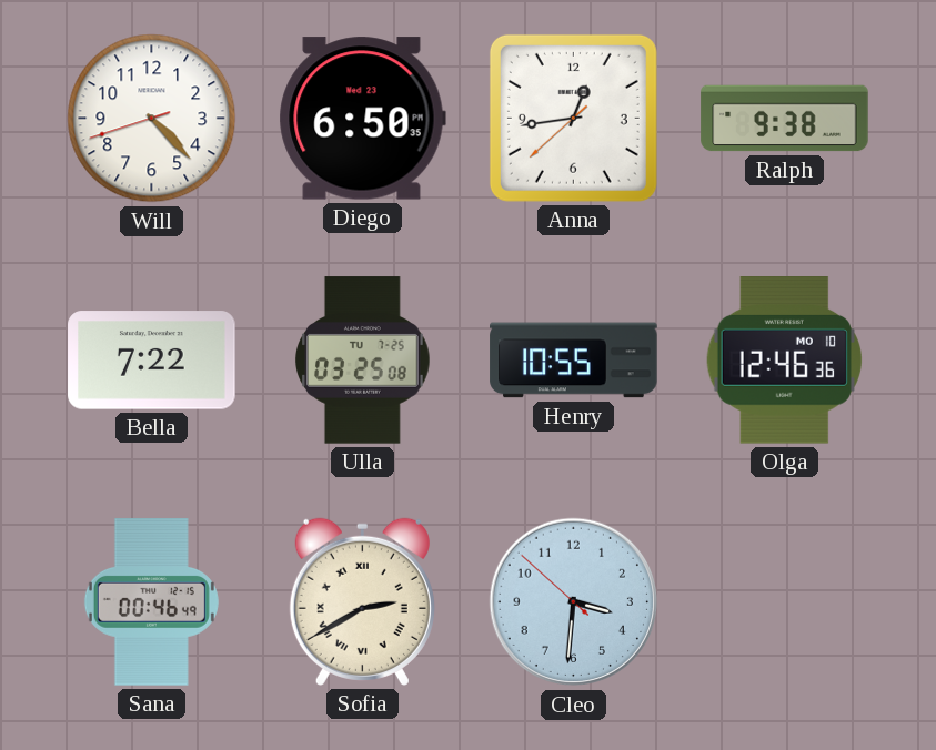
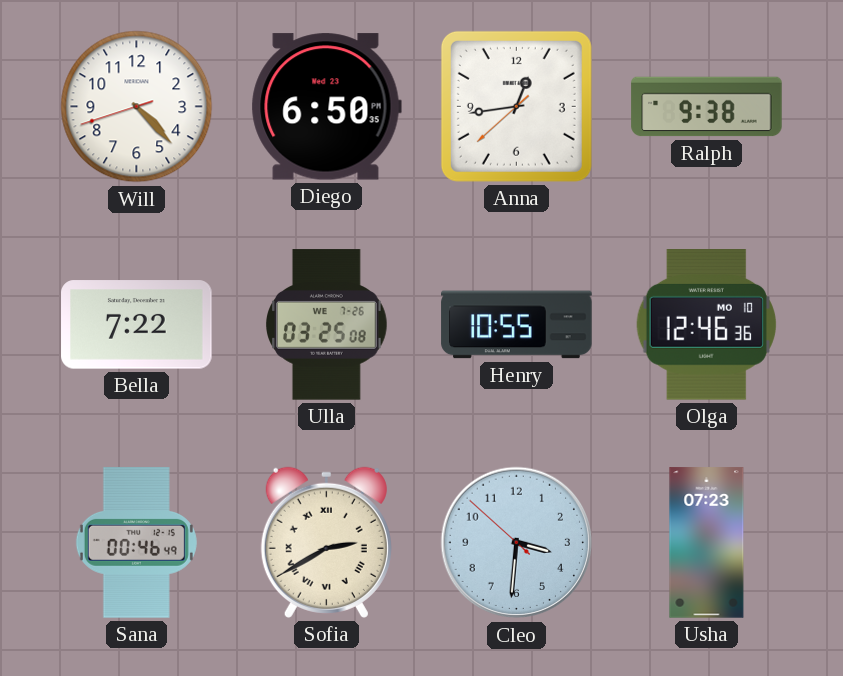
Ulla date: TU 7-25 -> WE 7-26 (327, 325)
Usha: none -> 07:23 (707, 543)
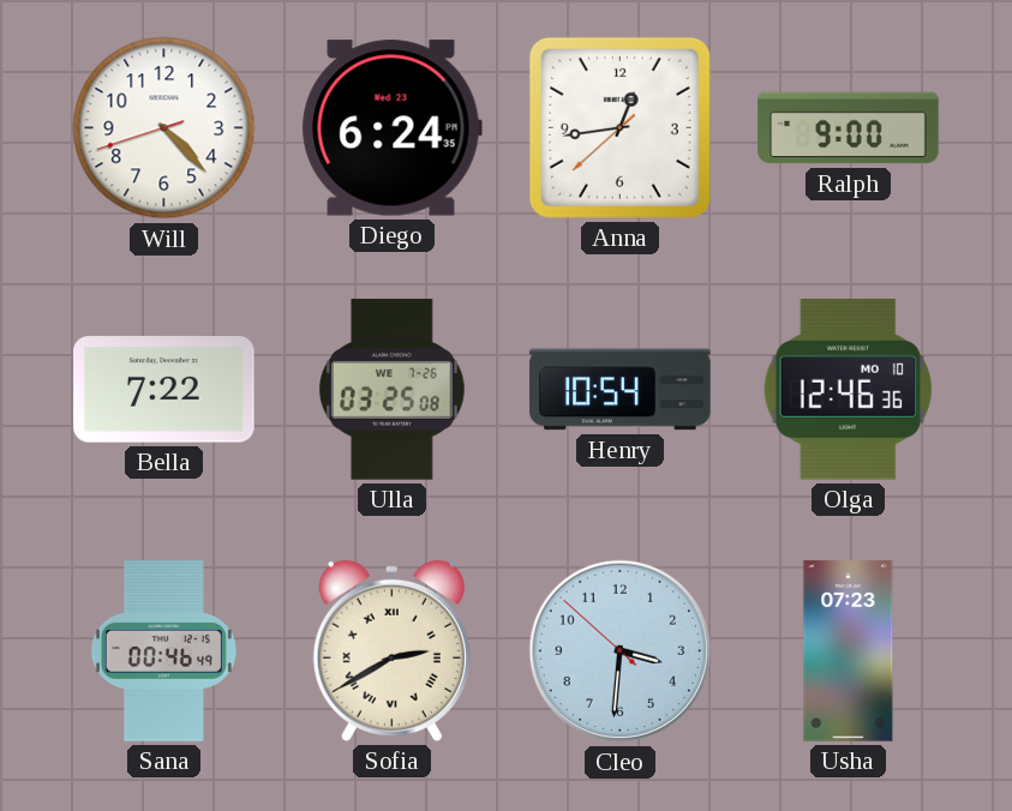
Diego: 6:50 -> 6:24 (391, 128)
Ralph: 9:38 -> 9:00 (849, 128)
Henry: 10:55 -> 10:54 (621, 390)
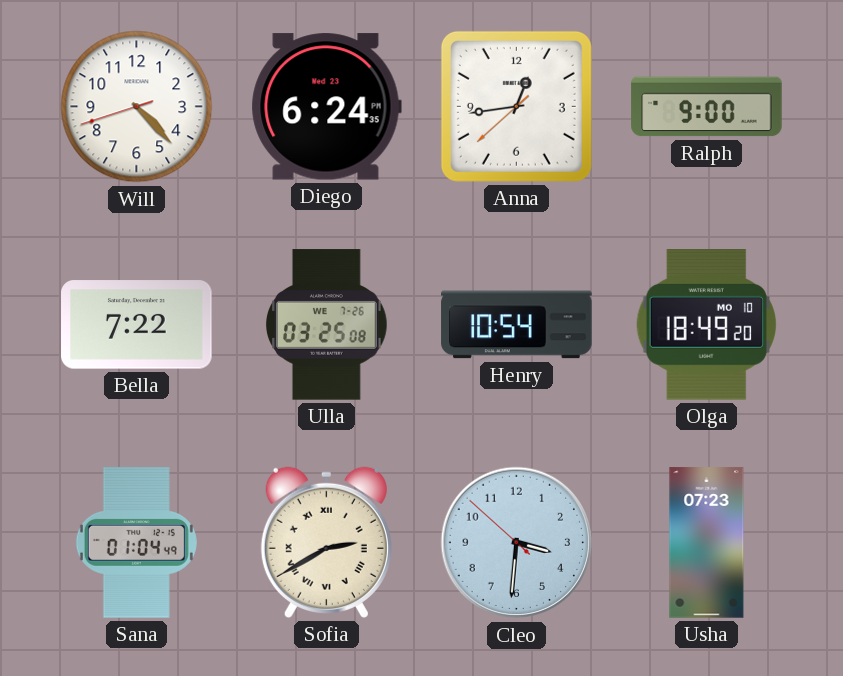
Olga: 12:46 -> 18:49 (706, 325)
Sana: 00:46 -> 01:04 (136, 543)
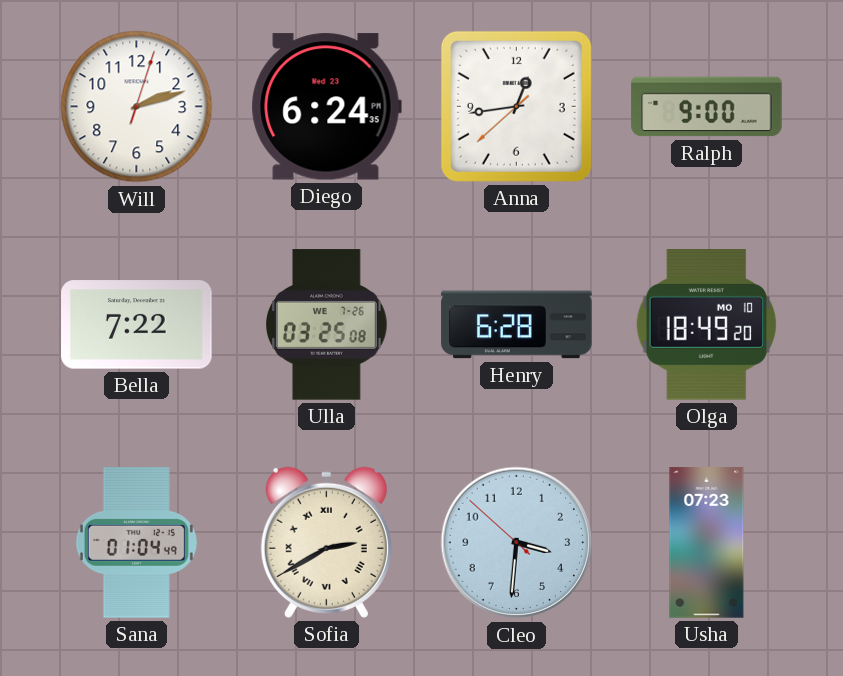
Will: 4:22 -> 2:12 (137, 107)
Henry: 10:54 -> 6:28 (517, 325)
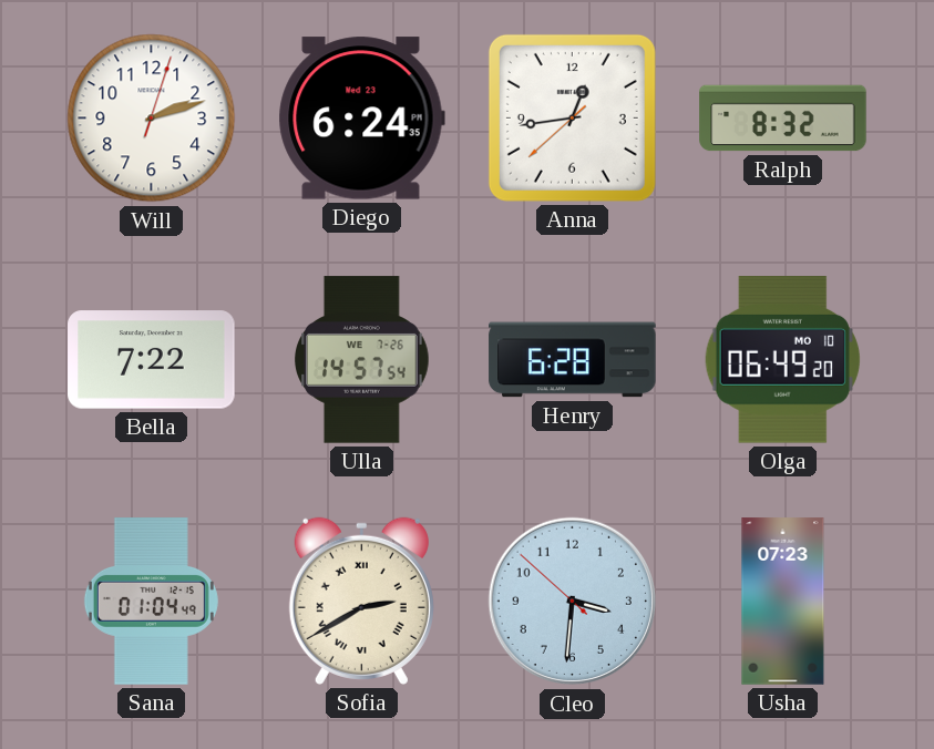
Ralph: 9:00 -> 8:32 (783, 119)
Ulla: 03:25 -> 14:57 (362, 360)
Olga: 18:49 -> 06:49 (782, 360)
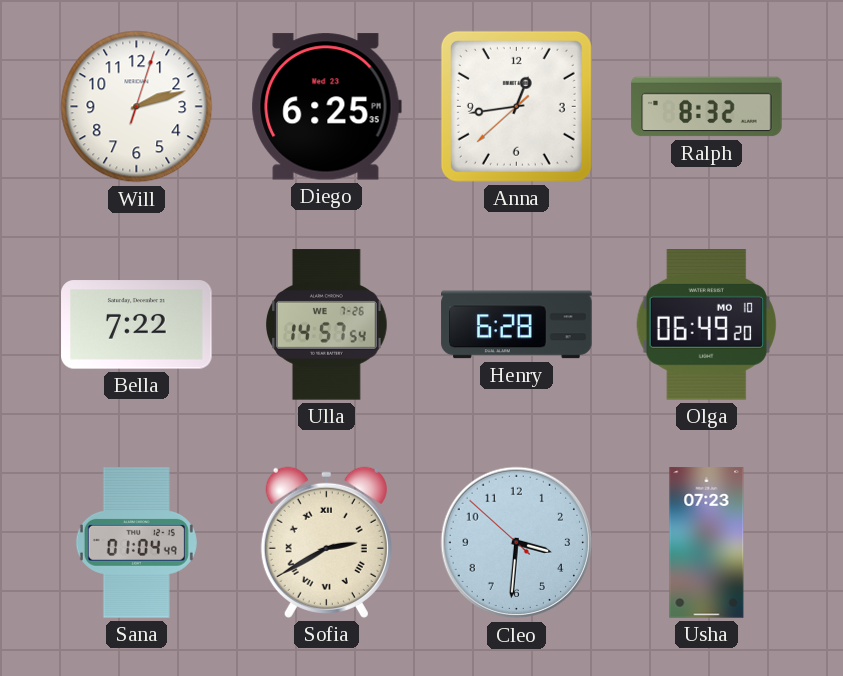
Diego: 6:24 -> 6:25 (326, 107)
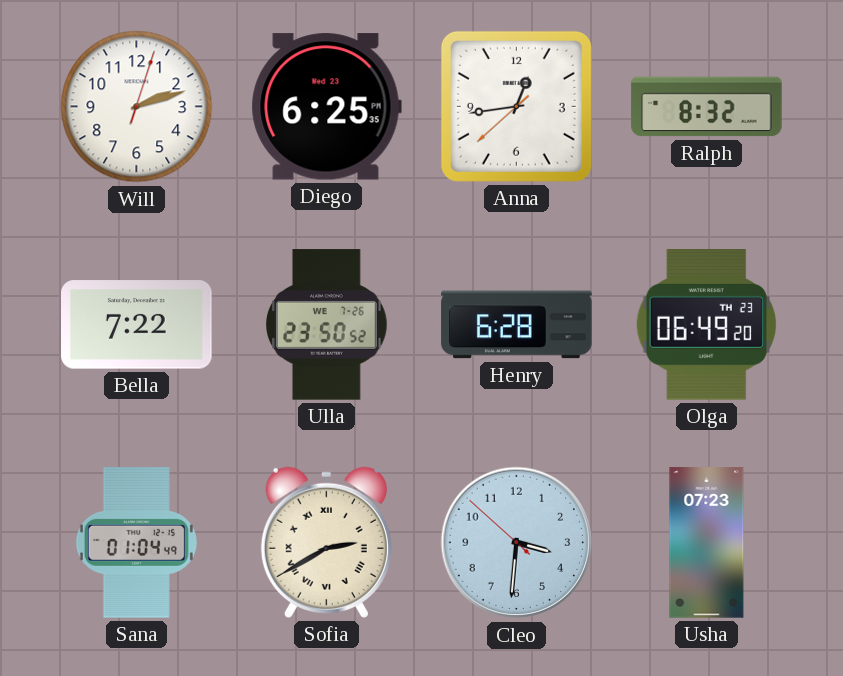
Ulla: 14:57 -> 23:50 (327, 325)
Olga date: MO 10 -> TH 23 (706, 325)
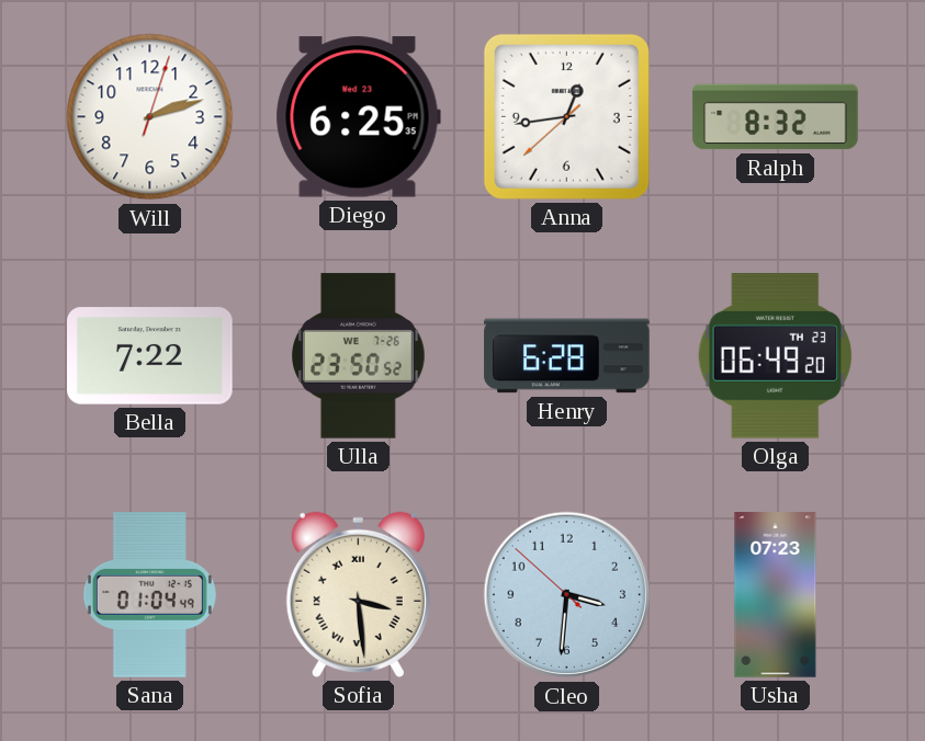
Sofia: 2:40 -> 3:29 (358, 594)
